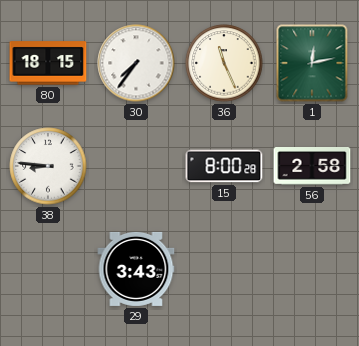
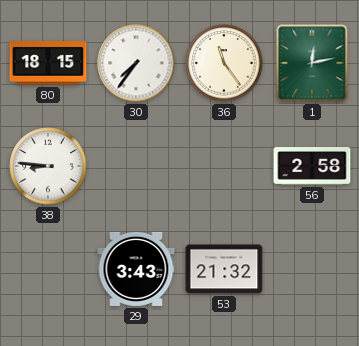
36: 11:26 -> 11:24 (224, 63)
15: 8:00 -> none (224, 166)
53: none -> 21:32 (224, 269)
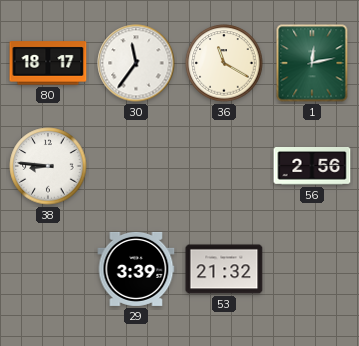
80: 18:15 -> 18:17 (48, 63)
30: 7:36 -> 11:36 (136, 63)
36: 11:24 -> 11:20 (224, 63)
56: 2:58 -> 2:56 (312, 167)
29: 3:43 -> 3:39 (136, 269)
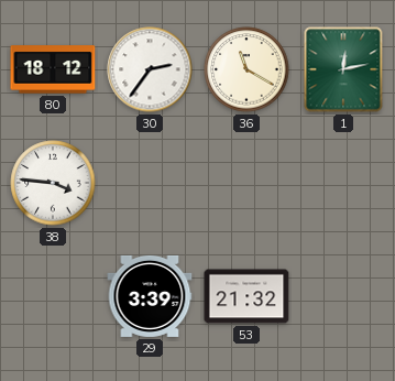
80: 18:17 -> 18:12 (53, 69)
30: 11:36 -> 2:36 (150, 69)
38: 8:46 -> 3:46 (53, 183)
56: 2:56 -> none (312, 167)
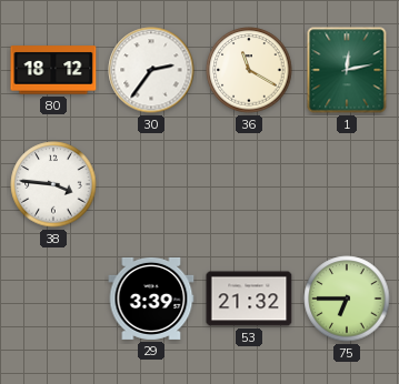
75: none -> 6:45 (347, 299)
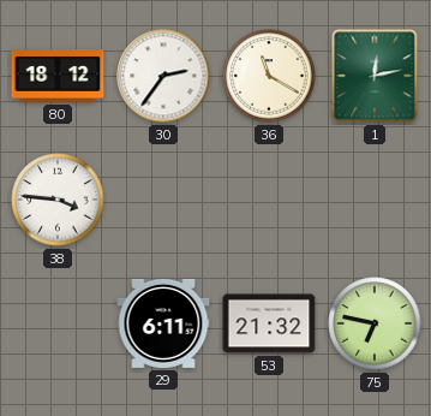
29: 3:39 -> 6:11 (163, 323)
75: 6:45 -> 6:47 (375, 323)
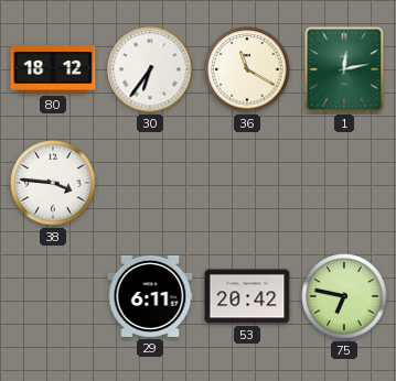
30: 2:36 -> 6:36 (150, 69)
53: 21:32 -> 20:42 (247, 296)
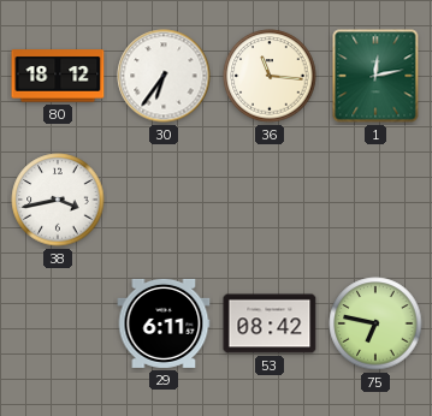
36: 11:20 -> 11:16 (270, 76)
38: 3:46 -> 3:43 (58, 200)
53: 20:42 -> 08:42 (270, 323)
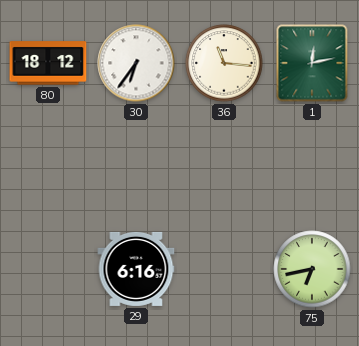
38: 3:43 -> none (58, 200)
29: 6:11 -> 6:16 (136, 269)
53: 08:42 -> none (270, 323)
75: 6:47 -> 6:43 (312, 269)
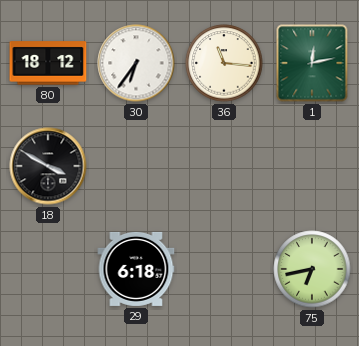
18: none -> 3:50 (48, 166)
29: 6:16 -> 6:18 (136, 269)
